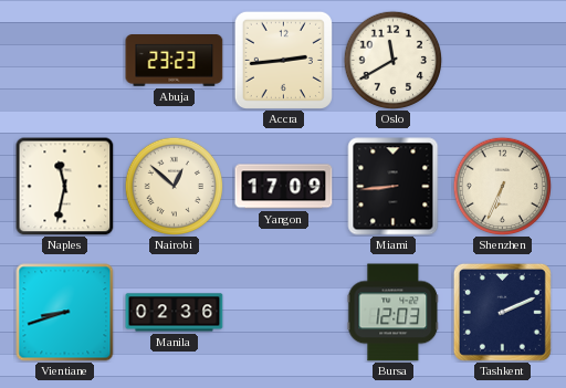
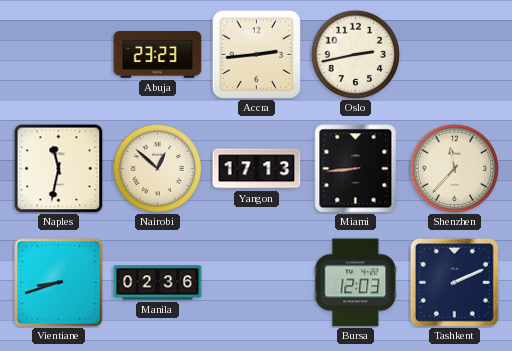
Oslo: 11:40 -> 2:43 (355, 54)
Yangon: 17:09 -> 17:13 (257, 169)
Shenzhen: 6:34 -> 11:37 (454, 168)
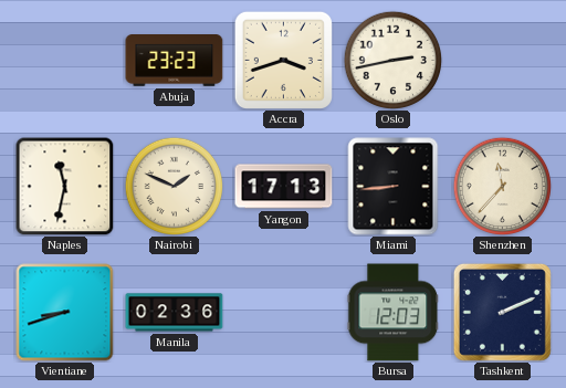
Accra: 2:44 -> 3:42 (283, 60)
Nairobi: 12:52 -> 1:49 (174, 186)
